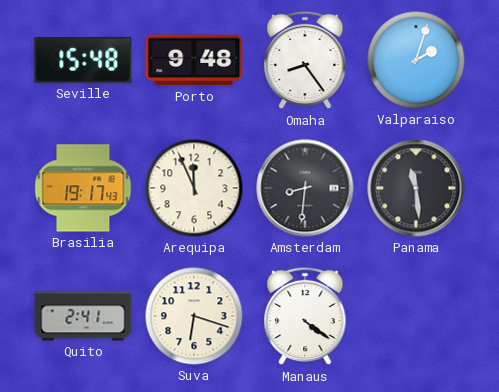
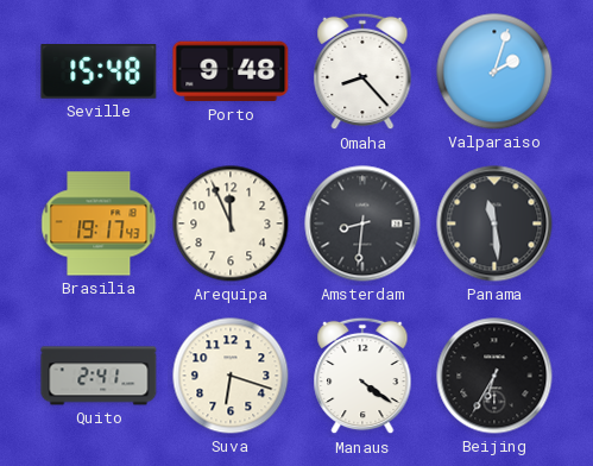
Omaha: 8:24 -> 8:23 (362, 71)
Beijing: none -> 6:35 (494, 376)
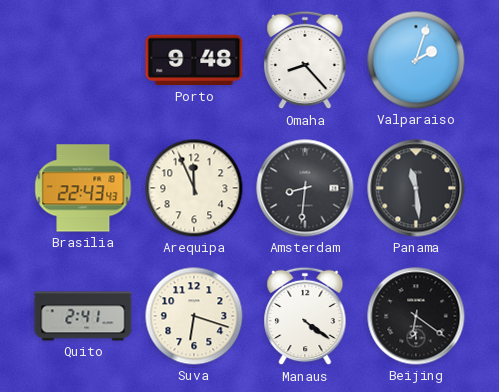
Seville: 15:48 -> none (99, 73)
Brasilia: 19:17 -> 22:43 (83, 188)
Beijing: 6:35 -> 6:21 (416, 316)
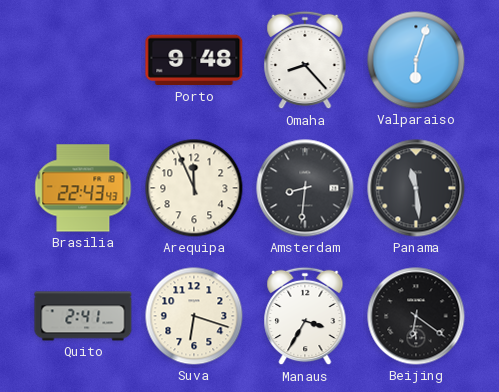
Valparaiso: 2:03 -> 6:03 (416, 60)
Manaus: 4:21 -> 3:35 (305, 316)
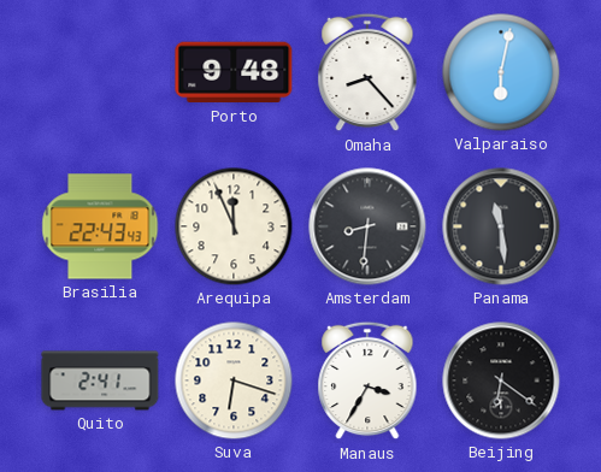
Valparaiso: 6:03 -> 6:02 (501, 72)
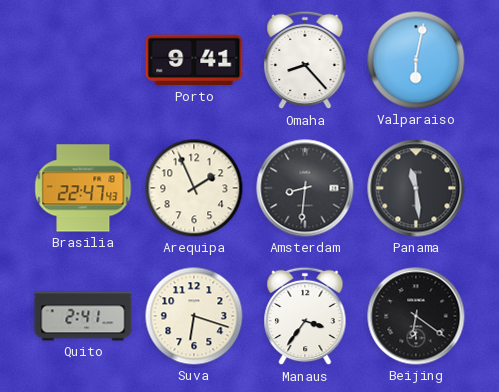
Porto: 9:48 -> 9:41 (194, 60)
Brasilia: 22:43 -> 22:47 (83, 188)
Arequipa: 11:56 -> 1:56 (194, 188)
Manaus: 3:35 -> 3:36 (305, 316)
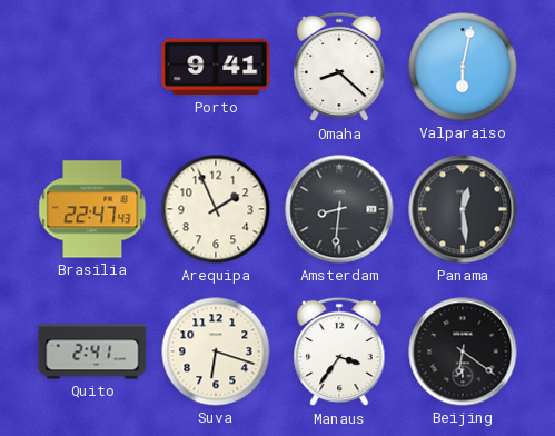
Omaha: 8:23 -> 8:22 (339, 67)
Panama: 11:29 -> 12:29 (463, 209)
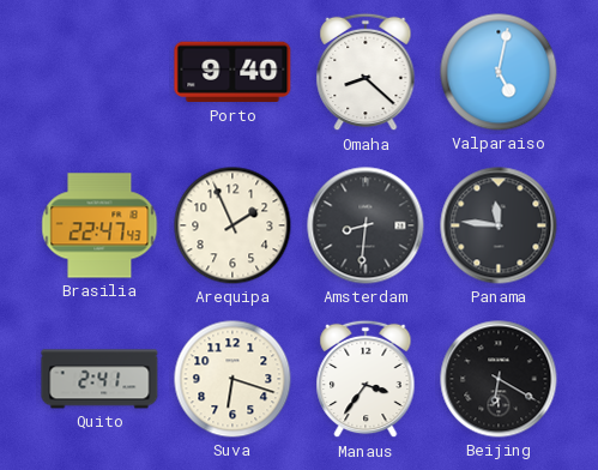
Porto: 9:41 -> 9:40 (232, 72)
Valparaiso: 6:02 -> 5:02 (499, 72)
Panama: 12:29 -> 11:46 (499, 225)
Beijing: 6:21 -> 6:20 (499, 379)
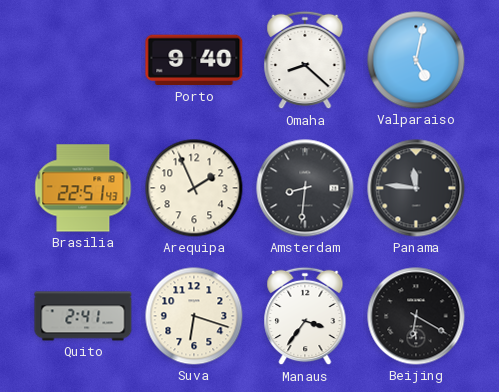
Brasilia: 22:47 -> 22:51 (83, 188)
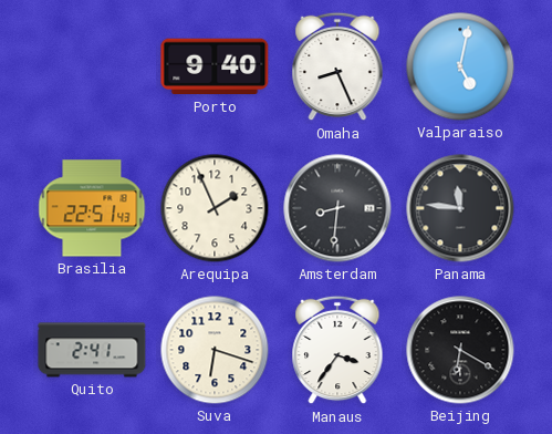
Omaha: 8:22 -> 8:26 (337, 66)
